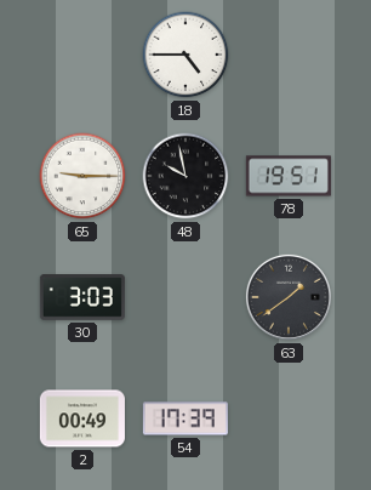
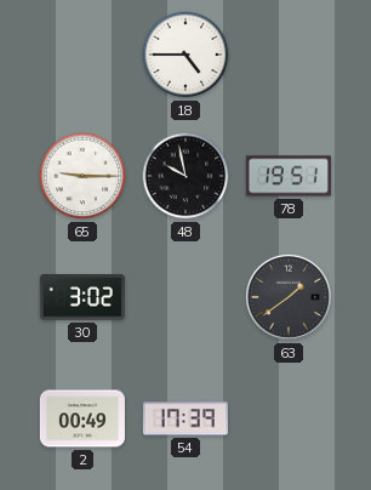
30: 3:03 -> 3:02 (82, 297)
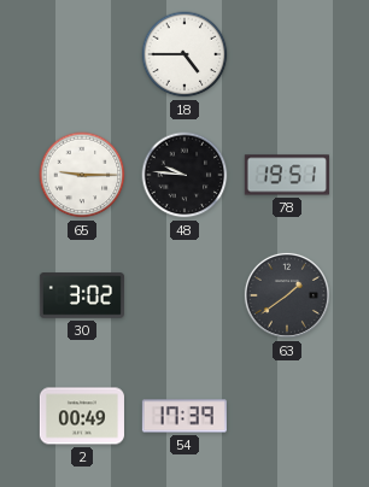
48: 9:58 -> 9:46 (184, 175)
